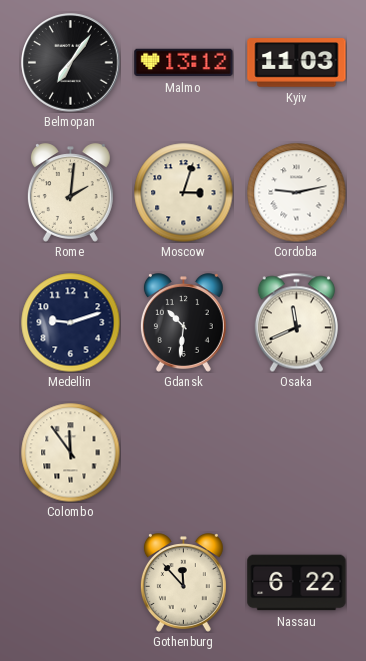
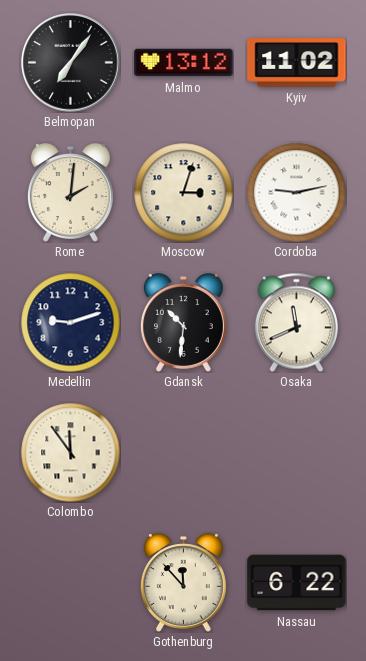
Kyiv: 11:03 -> 11:02 (297, 63)
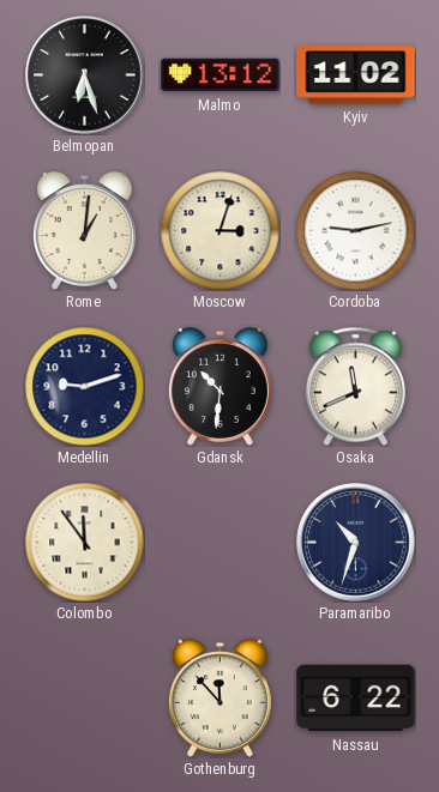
Belmopan: 7:06 -> 6:27 (85, 75)
Rome: 2:01 -> 1:01 (84, 231)
Paramaribo: none -> 10:33 (356, 543)
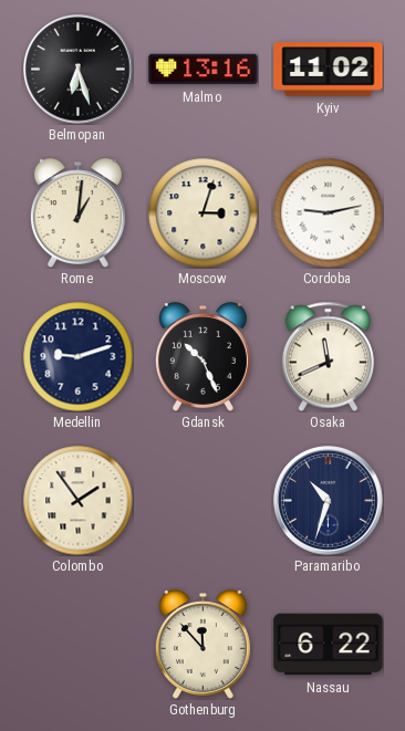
Malmo: 13:12 -> 13:16 (204, 70)
Gdansk: 10:31 -> 10:26 (202, 357)
Colombo: 11:54 -> 1:54 (79, 501)
